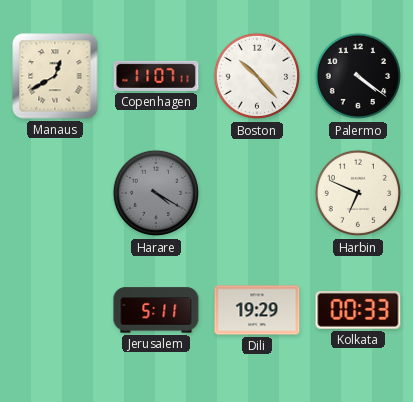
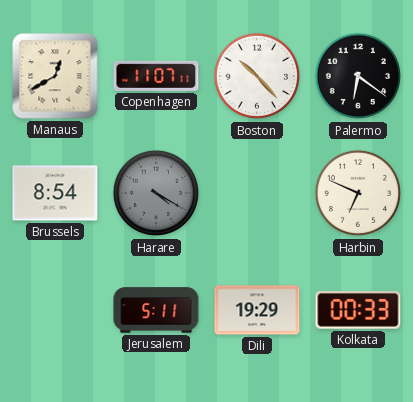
Palermo: 4:21 -> 6:21 (358, 76)
Brussels: none -> 8:54 (55, 193)
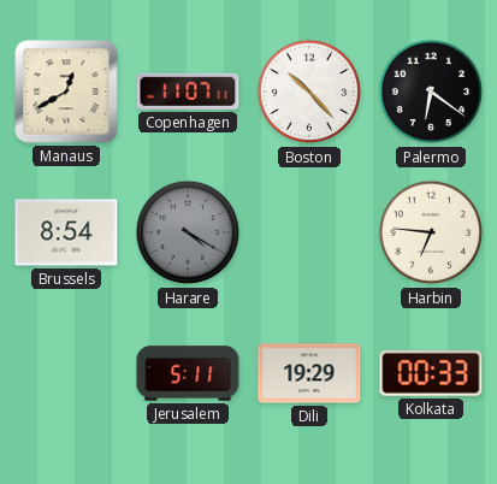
Harbin: 6:49 -> 6:46 (431, 232)
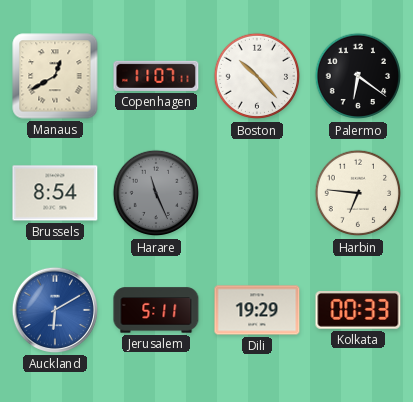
Harare: 4:20 -> 11:26 (156, 193)
Auckland: none -> 6:10 (55, 310)
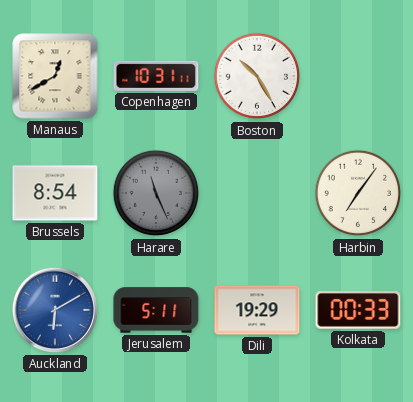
Copenhagen: 11:07 -> 10:31 (156, 76)
Boston: 10:23 -> 10:25 (257, 76)
Palermo: 6:21 -> none (358, 76)
Harbin: 6:46 -> 7:06 (358, 193)
